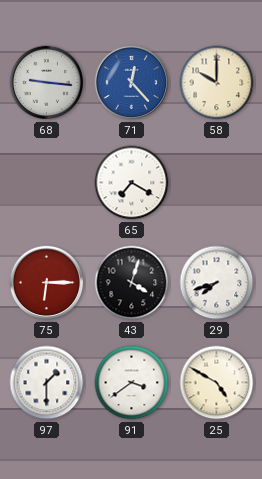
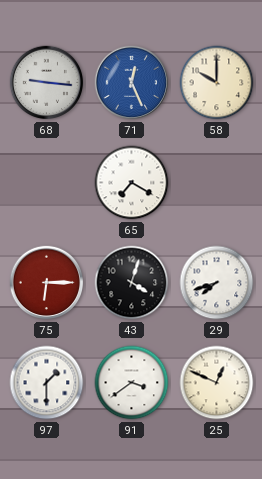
71: 12:23 -> 12:26 (132, 83)
25: 4:50 -> 12:49 (217, 383)
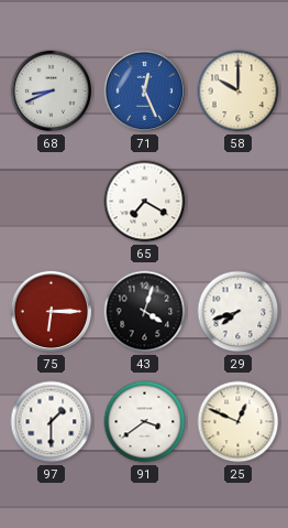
68: 9:16 -> 8:41 (52, 91)
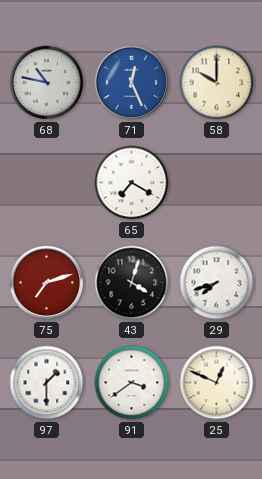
68: 8:41 -> 10:47 (47, 83)
75: 6:15 -> 7:12 (47, 283)
